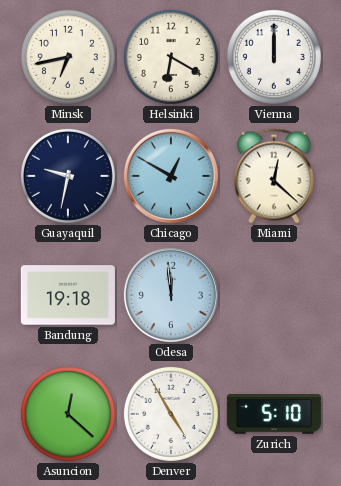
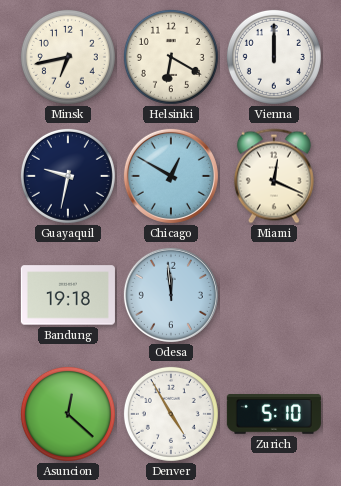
Miami: 12:22 -> 12:19 (274, 176)
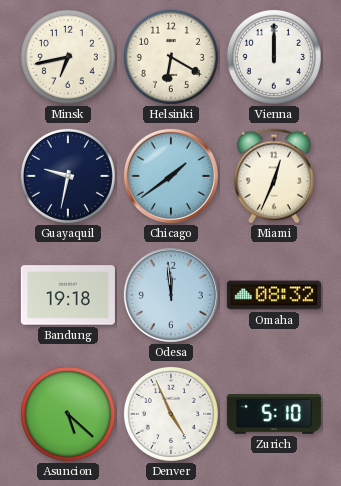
Chicago: 12:50 -> 1:39 (171, 176)
Miami: 12:19 -> 12:34 (274, 176)
Omaha: none -> 08:32 (274, 295)
Asuncion: 12:22 -> 5:22 (68, 414)
Denver: 4:55 -> 4:56 (171, 414)
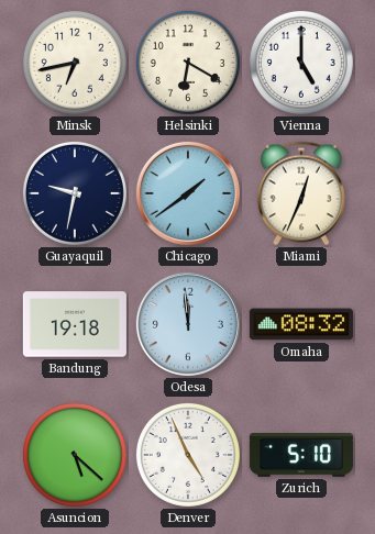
Vienna: 12:00 -> 5:00 (301, 63)
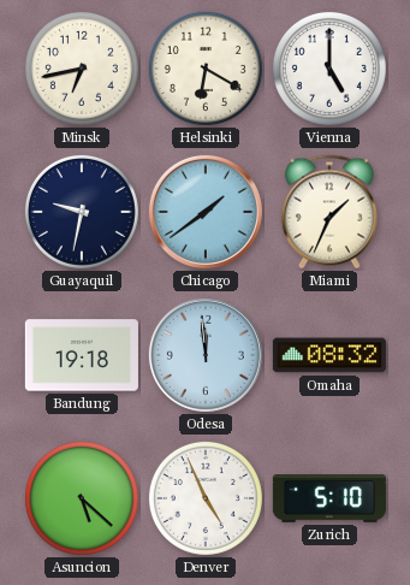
Miami: 12:34 -> 1:34 (329, 212)
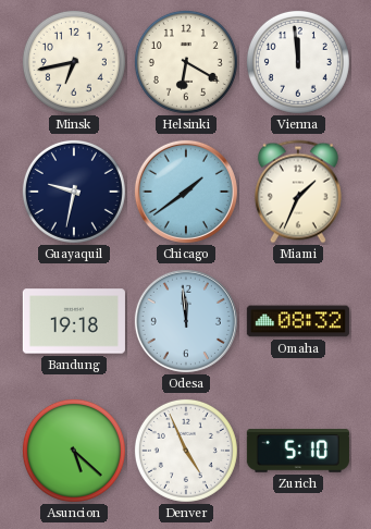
Vienna: 5:00 -> 11:59 (298, 62)
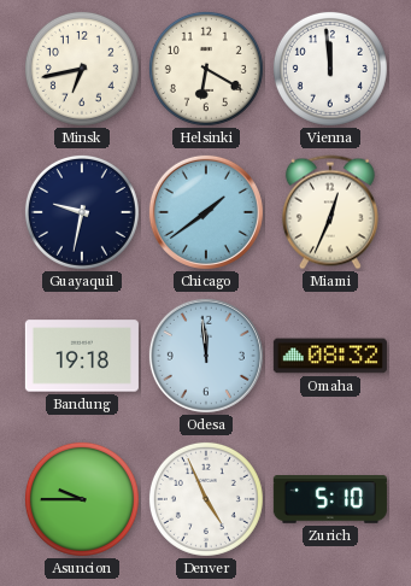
Miami: 1:34 -> 12:34 (330, 212)
Asuncion: 5:22 -> 9:45 (82, 499)
